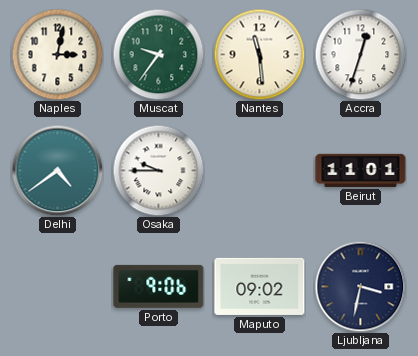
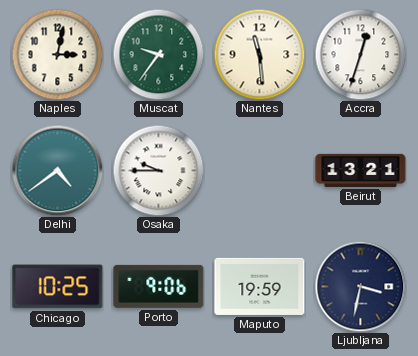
Beirut: 11:01 -> 13:21 (361, 170)
Chicago: none -> 10:25 (58, 287)
Maputo: 09:02 -> 19:59 (260, 286)
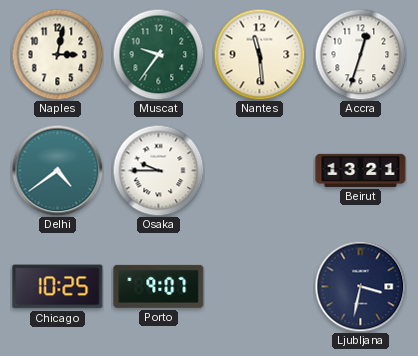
Porto: 9:06 -> 9:07 (159, 286)
Maputo: 19:59 -> none (260, 286)
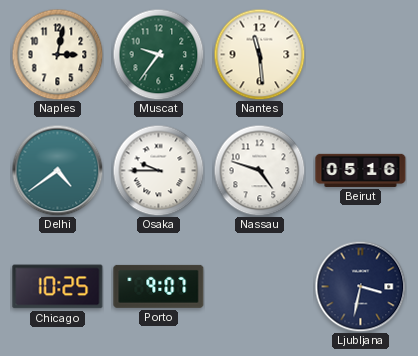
Accra: 12:33 -> none (360, 54)
Nassau: none -> 4:48 (259, 170)
Beirut: 13:21 -> 05:16 (361, 170)
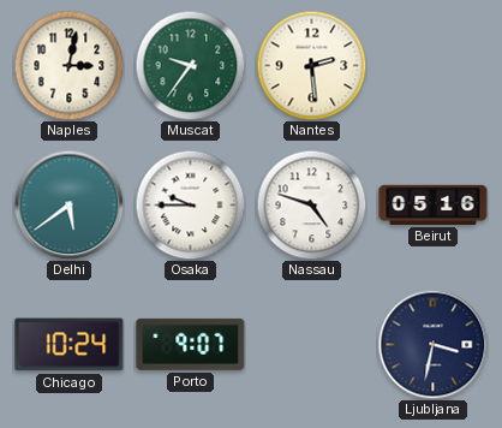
Nantes: 11:29 -> 2:29 (311, 65)
Delhi: 4:39 -> 5:39 (68, 204)
Chicago: 10:25 -> 10:24 (70, 345)
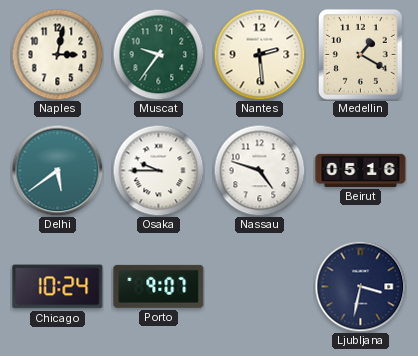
Medellin: none -> 1:20 (360, 54)
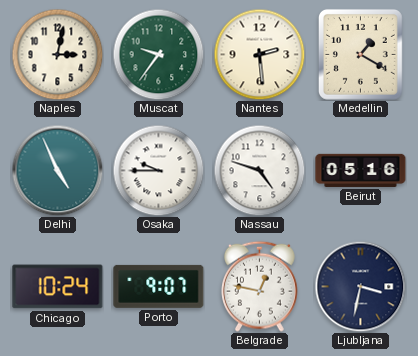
Delhi: 5:39 -> 4:56 (57, 170)
Belgrade: none -> 12:47 (260, 286)
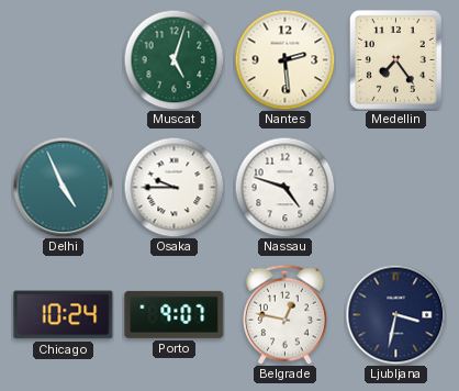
Naples: 3:02 -> none (57, 54)
Muscat: 9:36 -> 5:03 (173, 59)
Medellin: 1:20 -> 7:24 (395, 59)
Beirut: 05:16 -> none (361, 170)
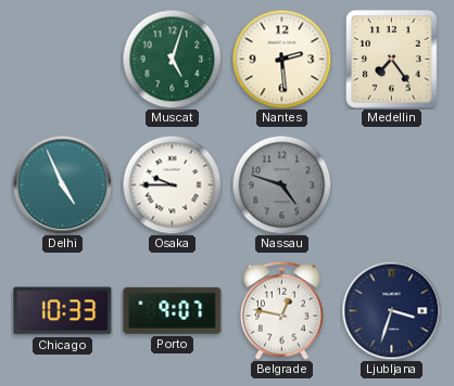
Nassau dial: white -> grey (281, 184)
Chicago: 10:24 -> 10:33 (63, 311)
Ljubljana: 3:32 -> 3:33 (391, 310)
